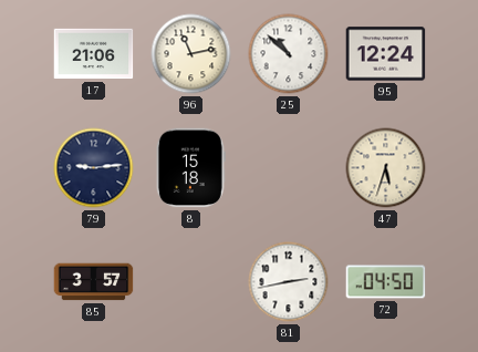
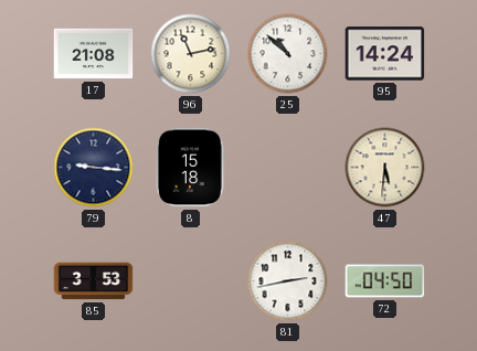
17: 21:06 -> 21:08 (94, 54)
95: 12:24 -> 14:24 (385, 54)
79: 9:14 -> 9:16 (94, 168)
47: 5:33 -> 5:31 (385, 168)
85: 3:57 -> 3:53 (94, 281)
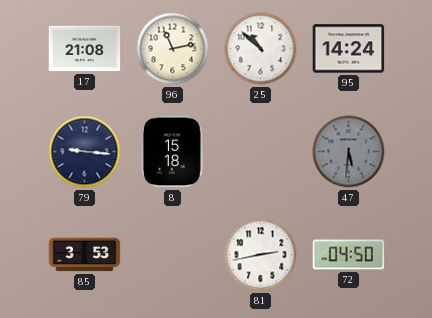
47 dial: cream -> grey (349, 152)
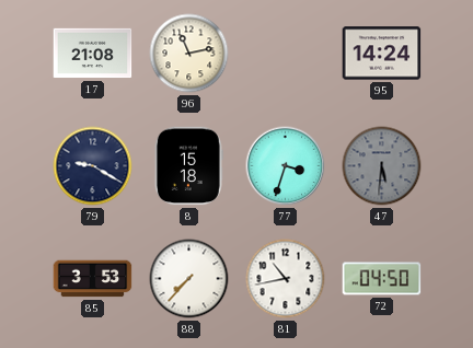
25: 10:52 -> none (261, 49)
79: 9:16 -> 9:20 (93, 166)
77: none -> 3:33 (286, 166)
88: none -> 7:37 (189, 279)
81: 2:43 -> 10:43 (286, 279)
